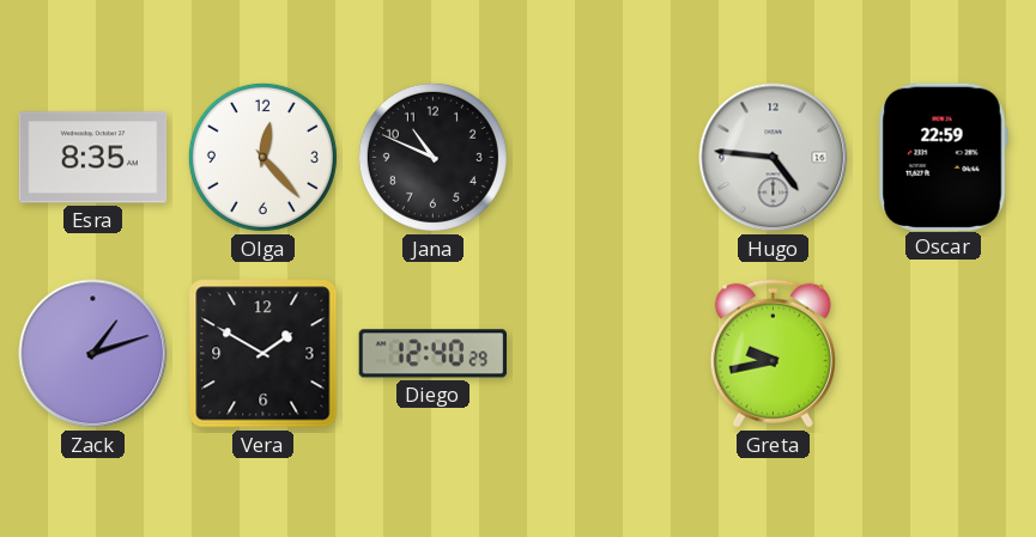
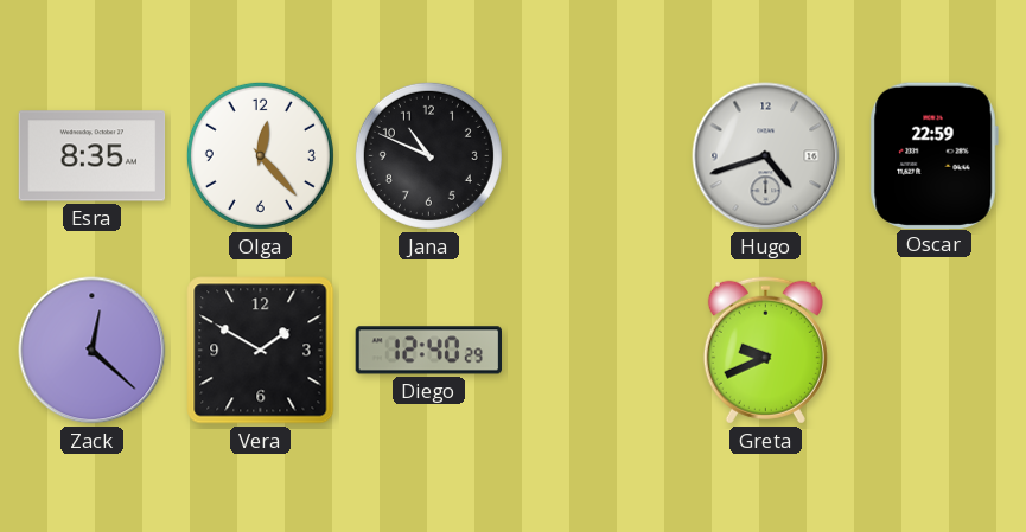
Hugo: 4:46 -> 4:42 (766, 156)
Zack: 1:12 -> 12:22 (93, 351)
Greta: 9:43 -> 9:41 (765, 350)
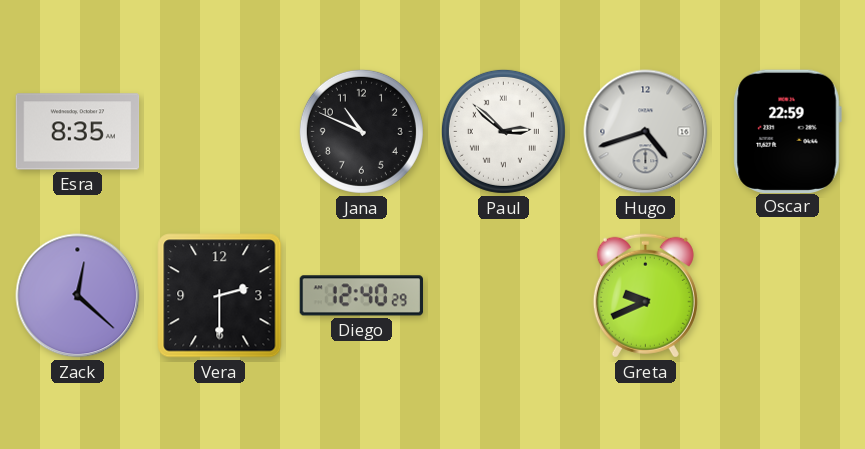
Olga: 12:23 -> none (260, 155)
Paul: none -> 2:52 (503, 131)
Vera: 1:50 -> 2:30 (220, 296)
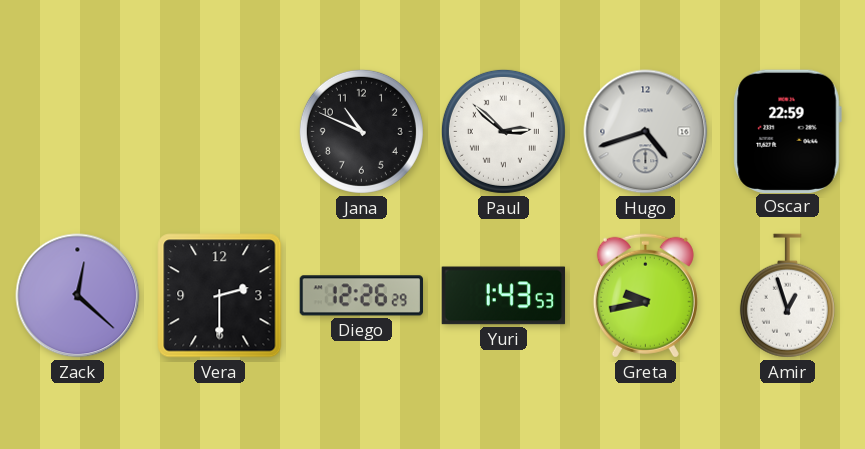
Esra: 8:35 -> none (78, 132)
Diego: 12:40 -> 12:26 (361, 296)
Yuri: none -> 1:43 (504, 296)
Greta: 9:41 -> 9:43 (645, 295)
Amir: none -> 12:57 (787, 296)
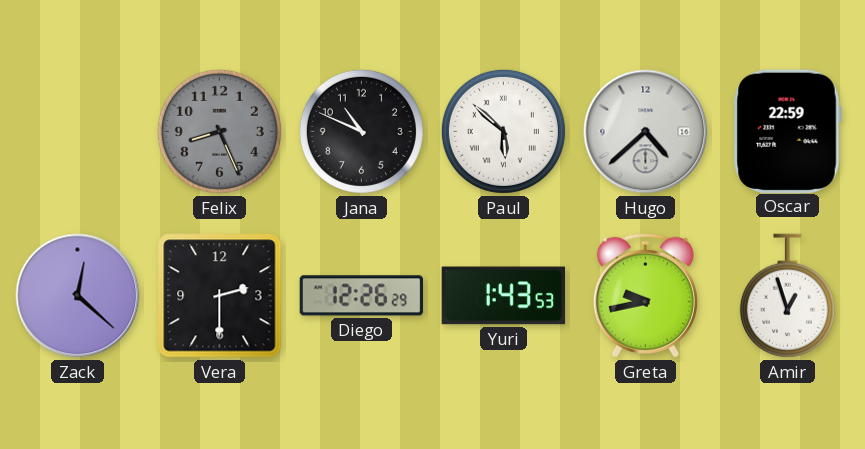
Felix: none -> 8:26 (219, 131)
Paul: 2:52 -> 5:52 (503, 131)
Hugo: 4:42 -> 4:38 (646, 132)
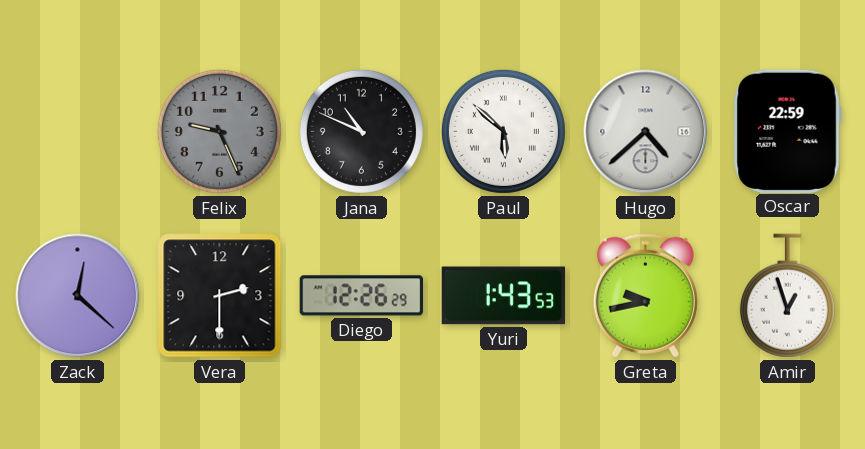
Felix: 8:26 -> 9:26 (219, 131)
